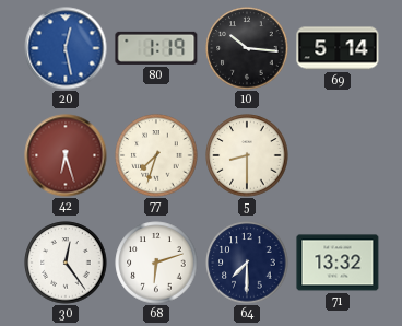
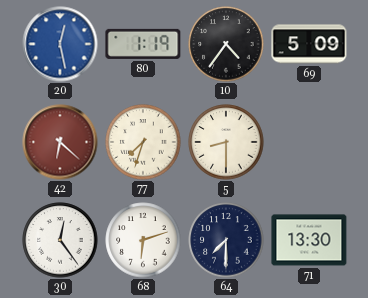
10: 10:16 -> 4:36 (226, 44)
69: 5:14 -> 5:09 (309, 44)
42: 6:27 -> 6:22 (60, 142)
71: 13:32 -> 13:30 (309, 240)
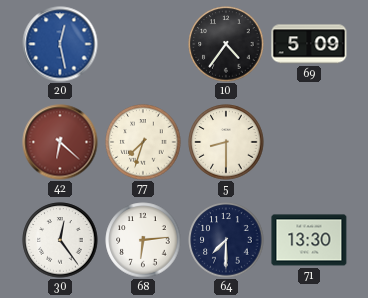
80: 1:19 -> none (143, 44)
68: 6:12 -> 6:14 (143, 240)
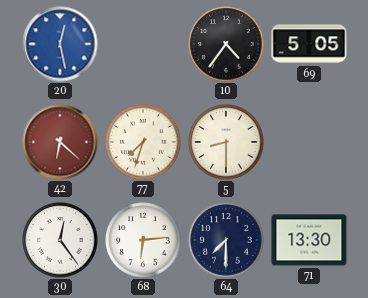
69: 5:09 -> 5:05 (309, 44)
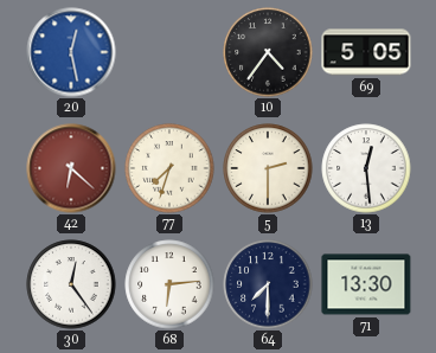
5: 8:30 -> 2:30 (268, 168)
13: none -> 12:29 (366, 168)
